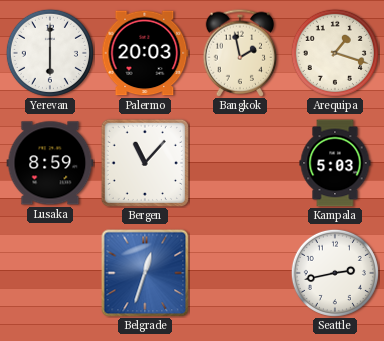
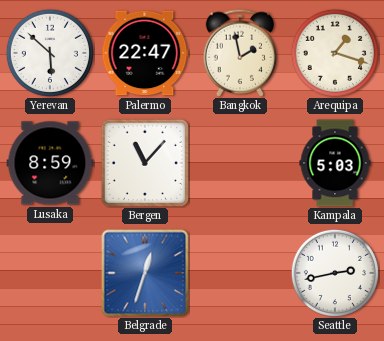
Yerevan: 6:00 -> 5:52 (50, 53)
Palermo: 20:03 -> 22:47 (145, 53)
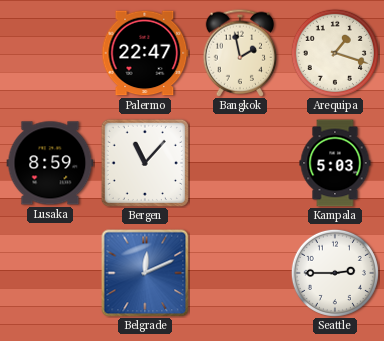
Yerevan: 5:52 -> none (50, 53)
Belgrade: 12:33 -> 12:11 (145, 273)
Seattle: 2:43 -> 2:45 (335, 273)
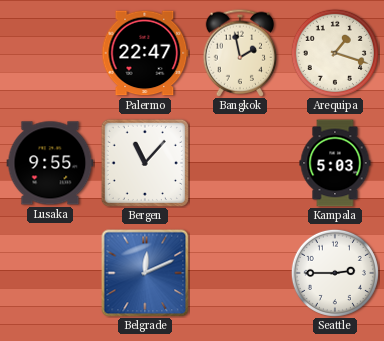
Lusaka: 8:59 -> 9:55 (50, 163)
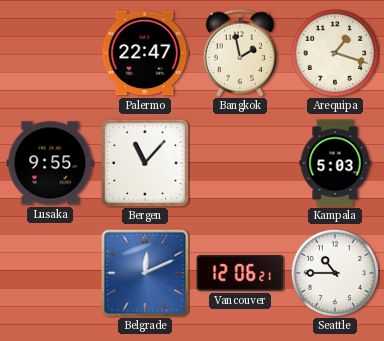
Vancouver: none -> 12:06 (240, 273)
Seattle: 2:45 -> 10:45 (335, 273)
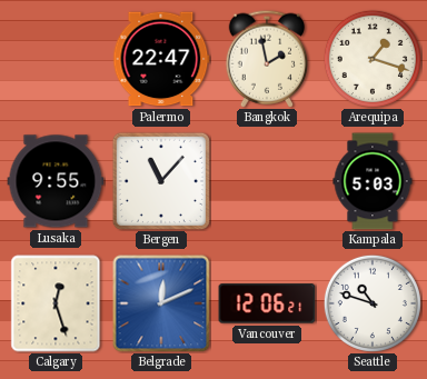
Calgary: none -> 12:27 (56, 303)
Seattle: 10:45 -> 10:48 (373, 303)
